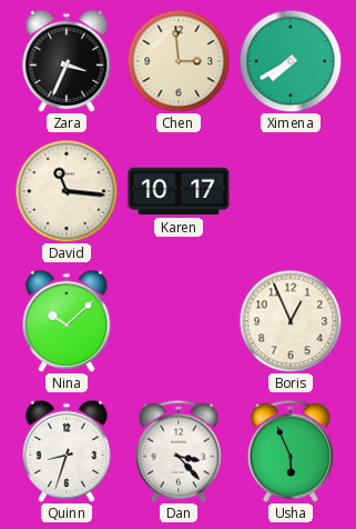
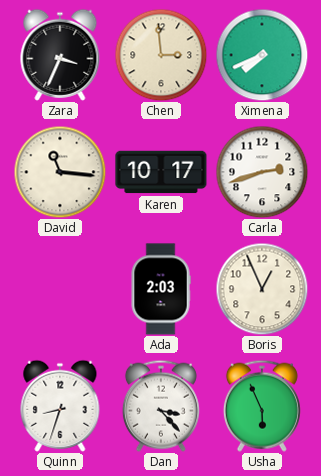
Ximena: 7:40 -> 7:41 (262, 55)
Carla: none -> 2:42 (262, 172)
Nina: 10:08 -> none (67, 321)
Ada: none -> 2:03 (161, 289)
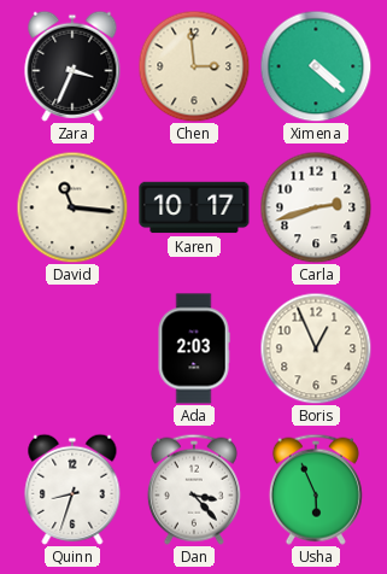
Ximena: 7:41 -> 4:22 (316, 66)
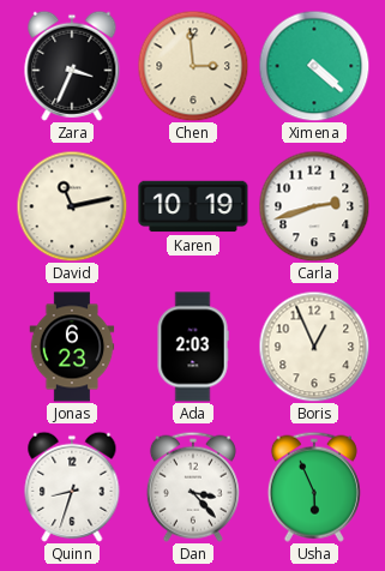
David: 11:16 -> 11:13 (72, 206)
Karen: 10:17 -> 10:19 (193, 206)
Jonas: none -> 6:23 (72, 347)
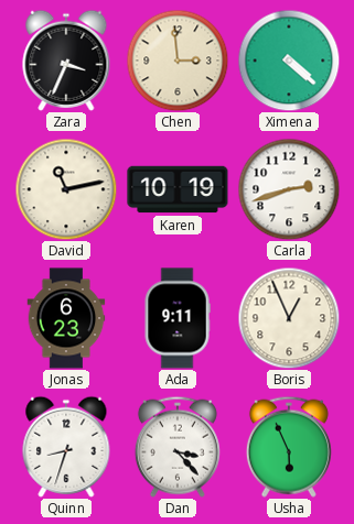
Ada: 2:03 -> 9:11 (178, 318)
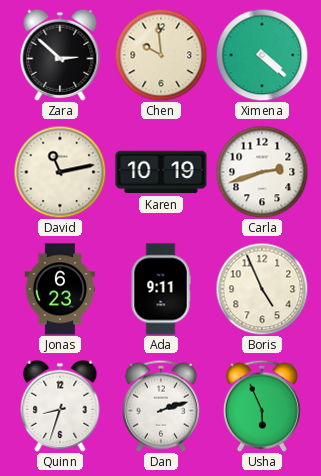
Zara: 3:34 -> 2:52 (60, 55)
Chen: 2:59 -> 9:59 (161, 55)
Boris: 12:56 -> 4:56 (262, 289)
Dan: 3:23 -> 2:12 (161, 406)
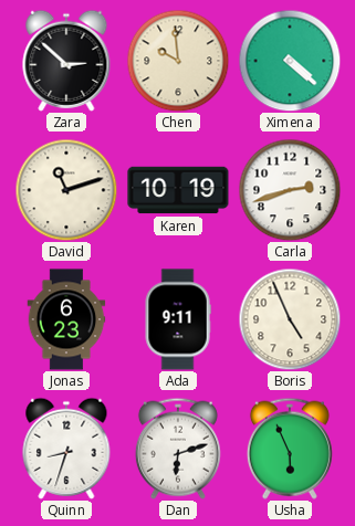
David: 11:13 -> 11:12 (66, 190)
Dan: 2:12 -> 6:12 (178, 449)
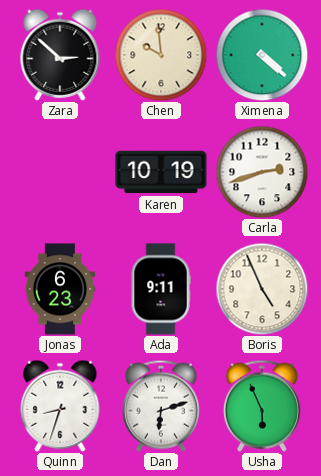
David: 11:12 -> none (66, 190)
